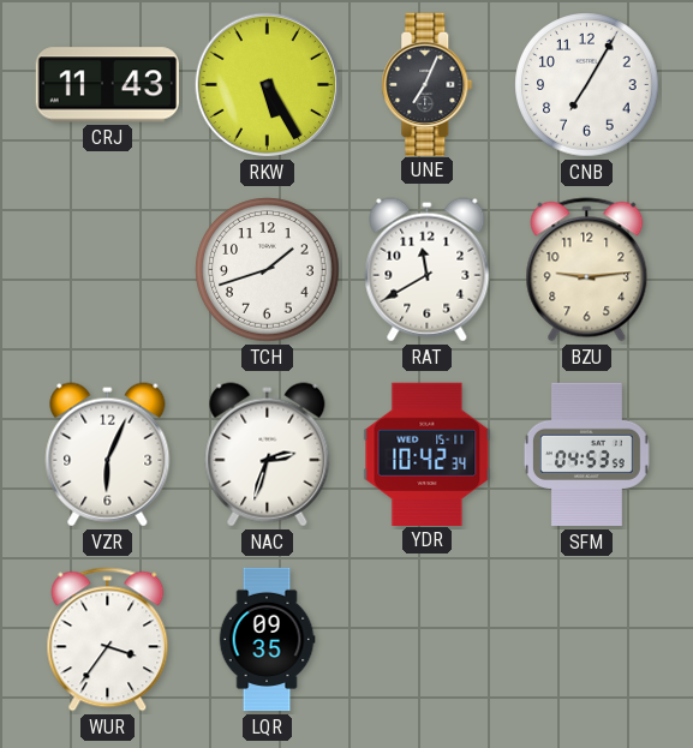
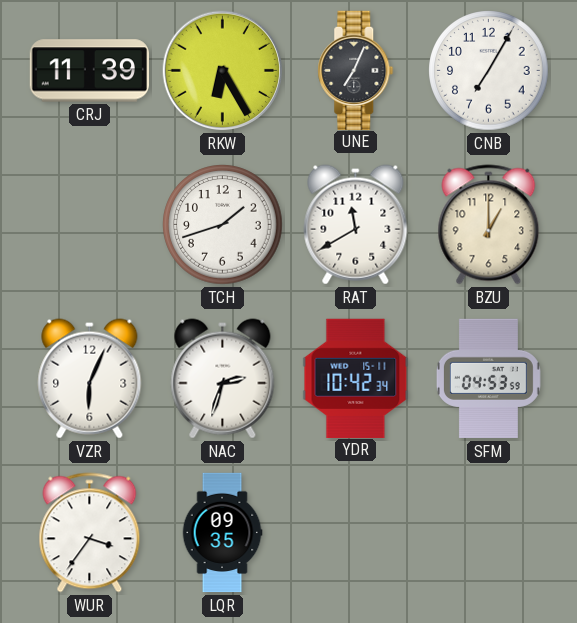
CRJ: 11:43 -> 11:39 (89, 71)
RKW: 5:25 -> 6:25 (223, 71)
BZU: 9:14 -> 1:00 (489, 225)
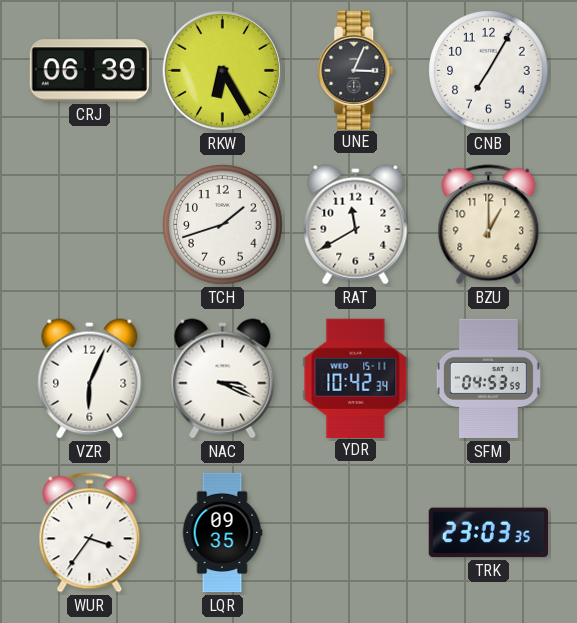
CRJ: 11:39 -> 06:39 (89, 71)
UNE: 7:04 -> 3:04 (356, 70)
NAC: 2:33 -> 3:19 (223, 379)
TRK: none -> 23:03 (488, 533)
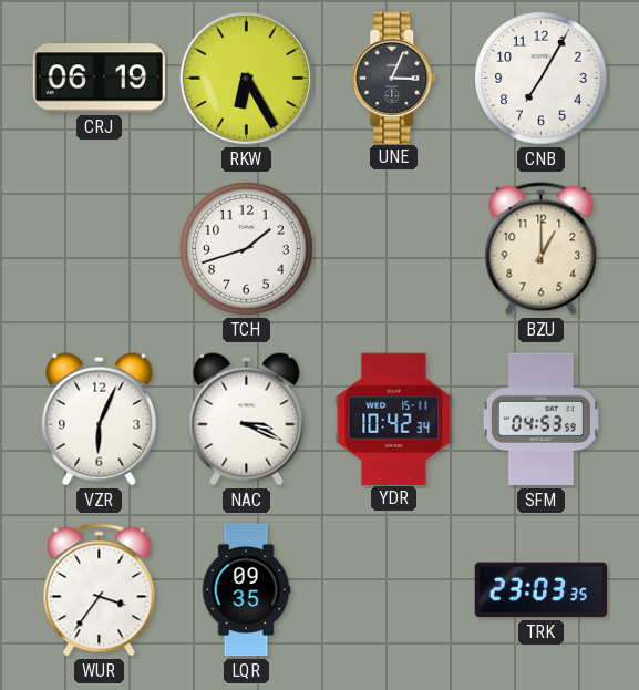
CRJ: 06:39 -> 06:19 (99, 79)
RAT: 11:40 -> none (356, 225)
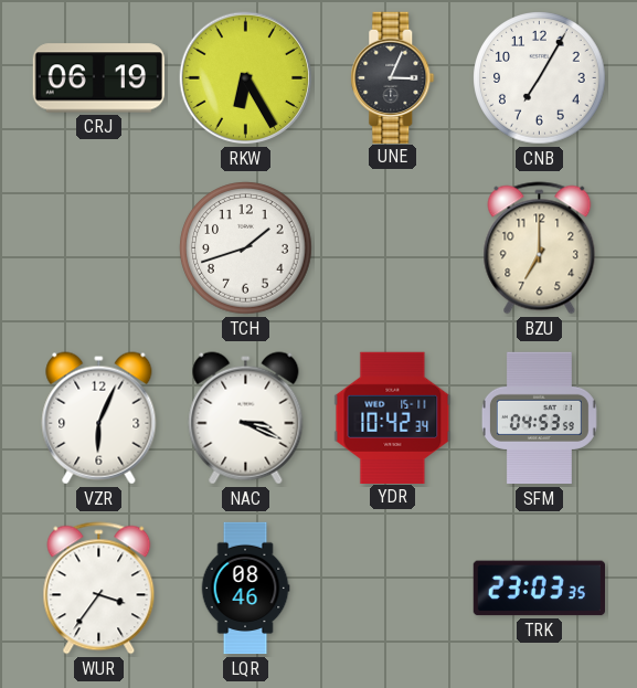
BZU: 1:00 -> 7:00 (540, 248)
LQR: 09:35 -> 08:46 (245, 589)
